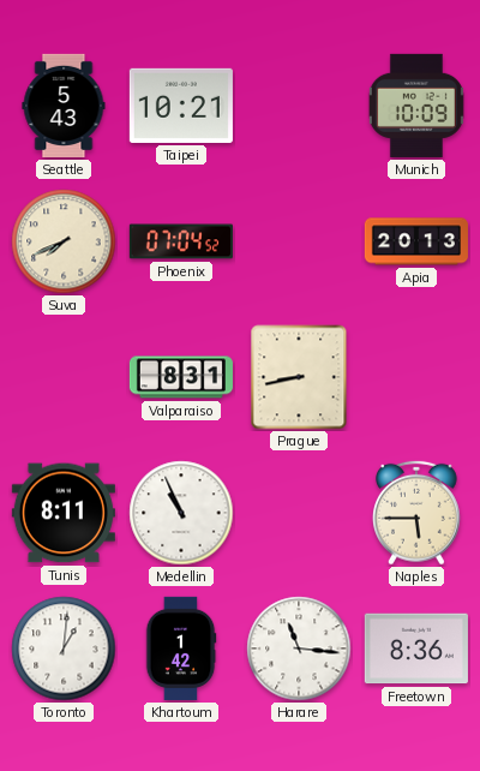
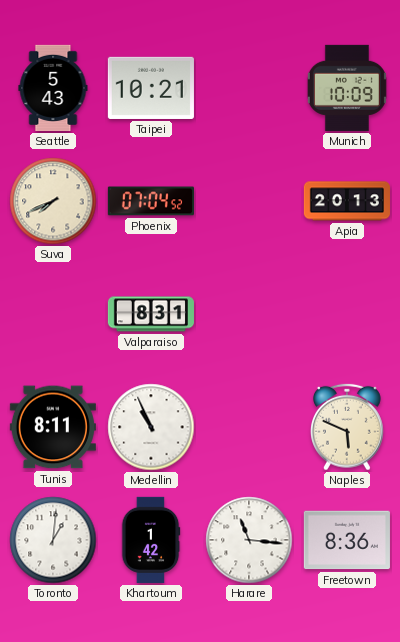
Prague: 8:43 -> none (299, 377)
Naples: 5:45 -> 5:49 (348, 427)
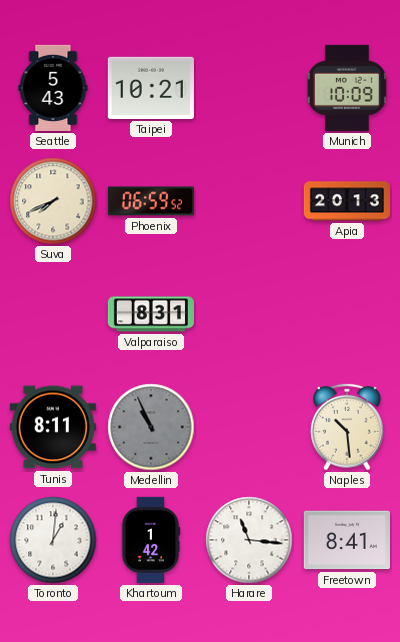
Phoenix: 07:04 -> 06:59 (151, 201)
Medellin dial: white -> grey (151, 427)
Naples: 5:49 -> 10:29 (348, 427)
Freetown: 8:36 -> 8:41 (347, 540)
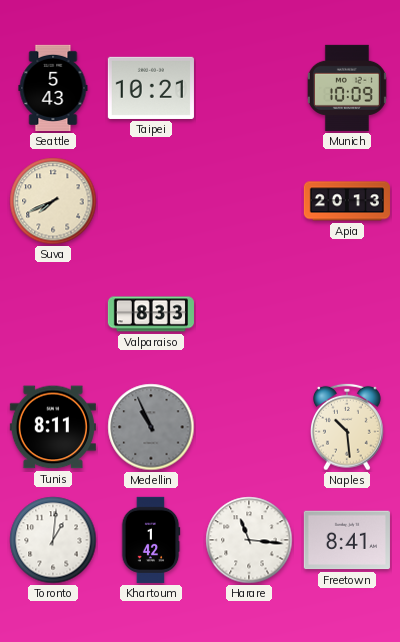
Phoenix: 06:59 -> none (151, 201)
Valparaiso: 8:31 -> 8:33 (151, 314)
